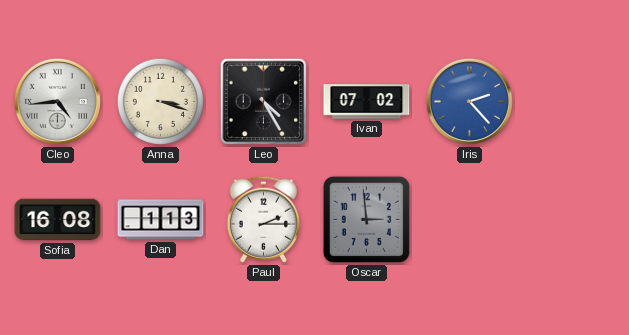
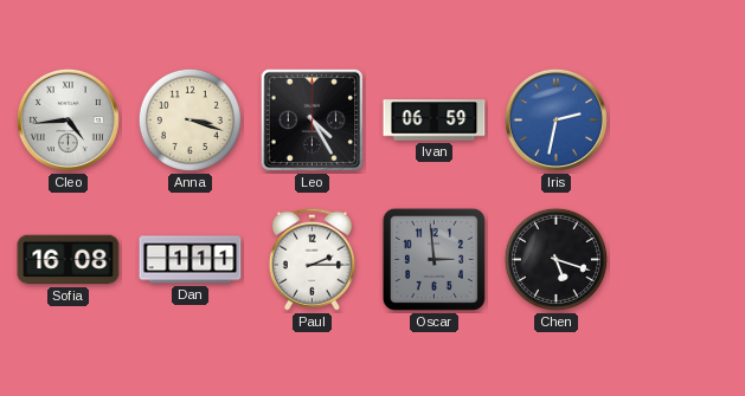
Ivan: 07:02 -> 06:59 (435, 121)
Iris: 2:23 -> 2:32 (555, 119)
Dan: 1:13 -> 1:11 (191, 260)
Chen: none -> 5:18 (555, 259)
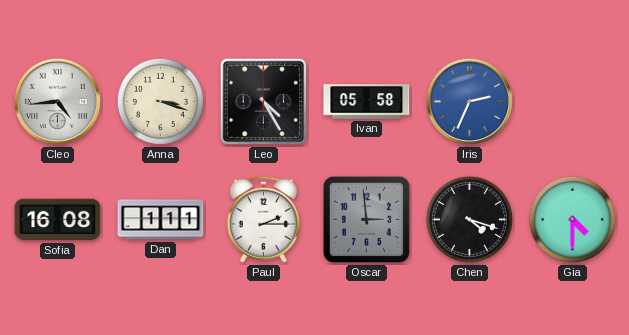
Ivan: 06:59 -> 05:58 (367, 102)
Iris: 2:32 -> 2:34 (469, 101)
Chen: 5:18 -> 4:18 (469, 219)
Gia: none -> 4:30 (572, 219)
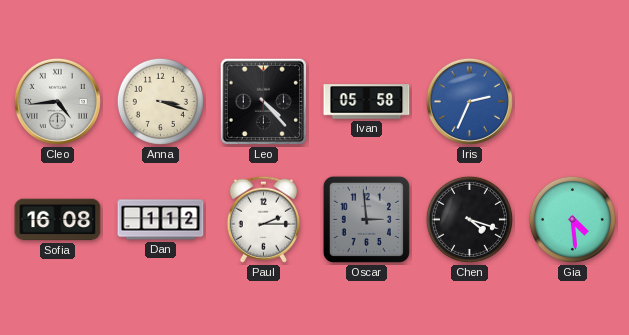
Leo: 4:25 -> 4:23 (264, 102)
Dan: 1:11 -> 1:12 (161, 220)
Gia: 4:30 -> 4:29 (572, 219)
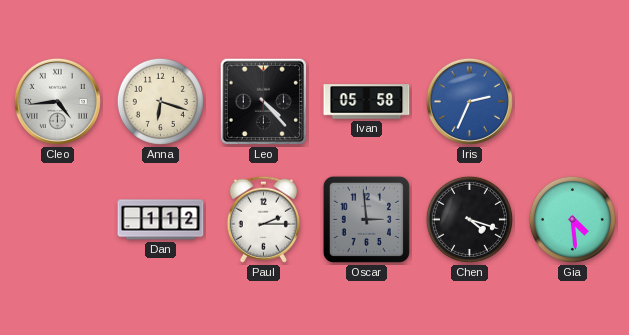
Anna: 3:18 -> 6:18 (160, 101)
Sofia: 16:08 -> none (58, 220)
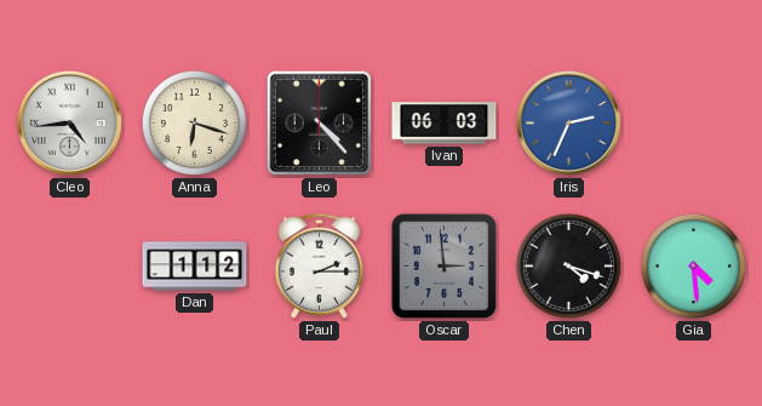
Ivan: 05:58 -> 06:03 (445, 124)
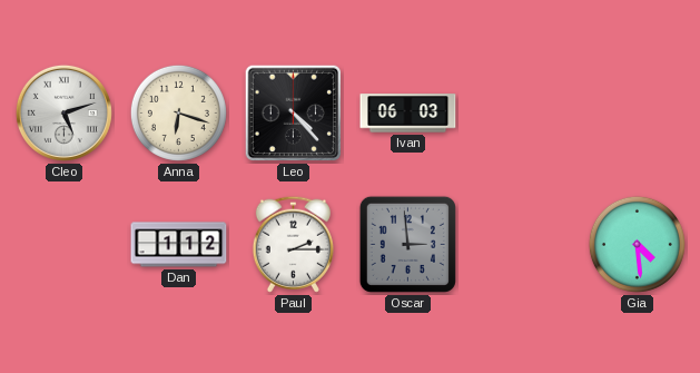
Cleo: 4:44 -> 5:12 (63, 112)
Iris: 2:34 -> none (568, 122)
Chen: 4:18 -> none (568, 265)
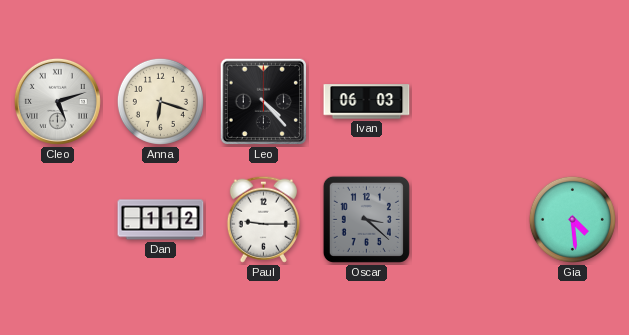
Paul: 2:15 -> 9:15 (263, 219)
Oscar: 2:59 -> 3:22 (366, 219)
